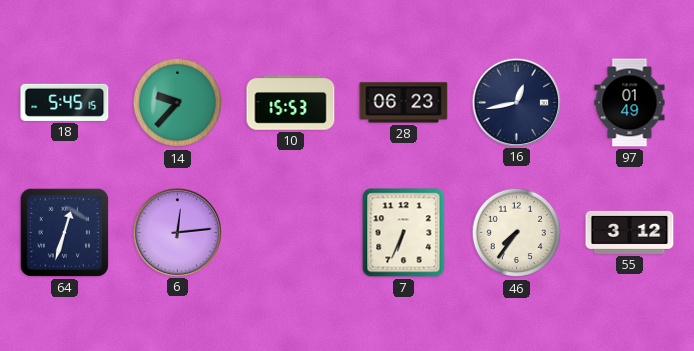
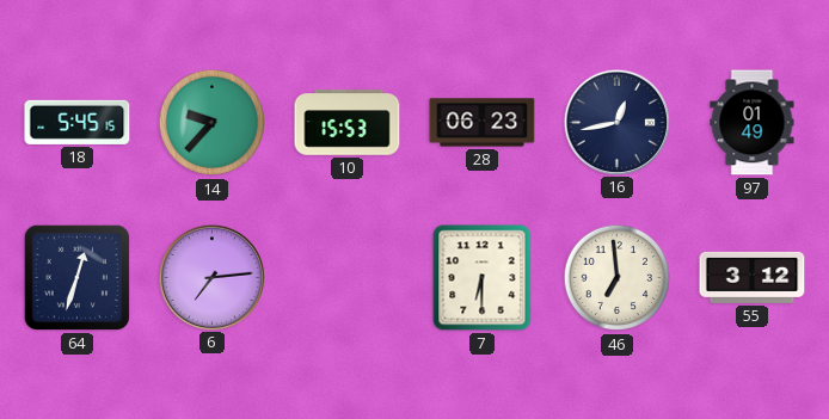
6: 12:14 -> 7:14 (211, 277)
7: 6:34 -> 6:30 (483, 278)
46: 7:36 -> 6:59 (618, 278)
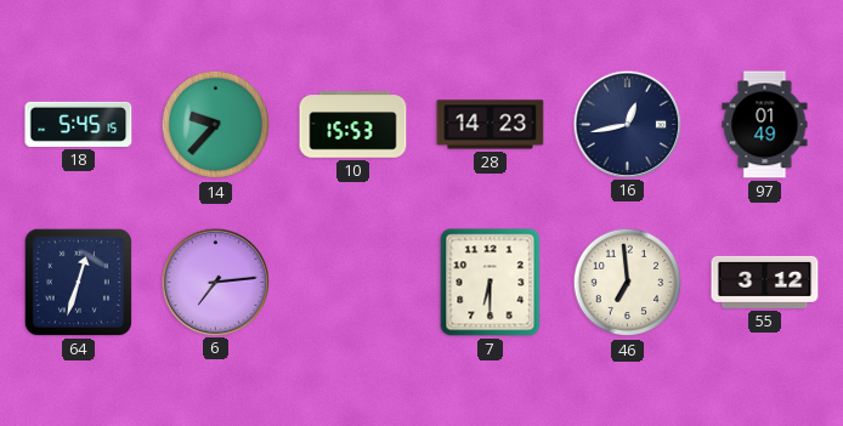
28: 06:23 -> 14:23 (491, 125)
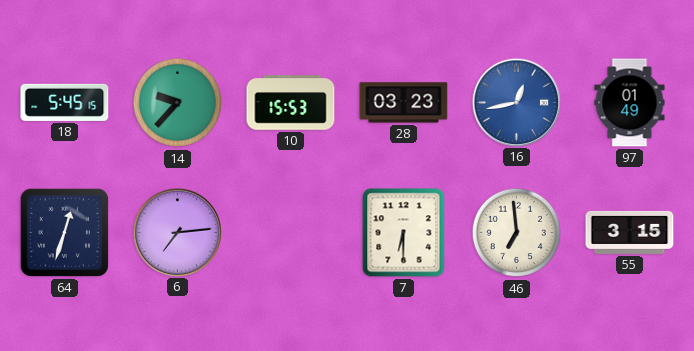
28: 14:23 -> 03:23 (404, 103)
16 dial: navy -> blue (516, 102)
55: 3:12 -> 3:15 (630, 232)
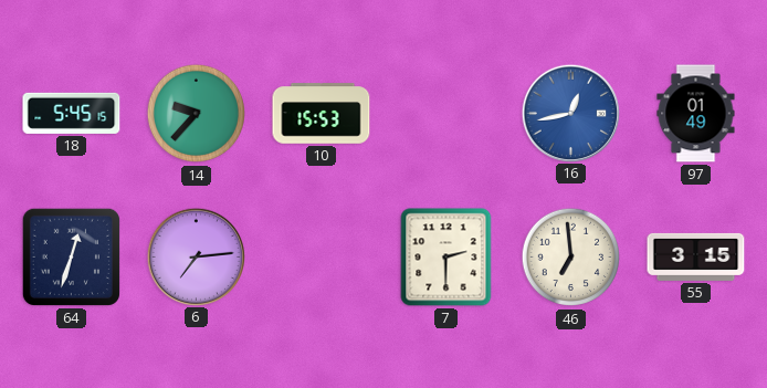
28: 03:23 -> none (404, 103)
7: 6:30 -> 2:30 (446, 258)
